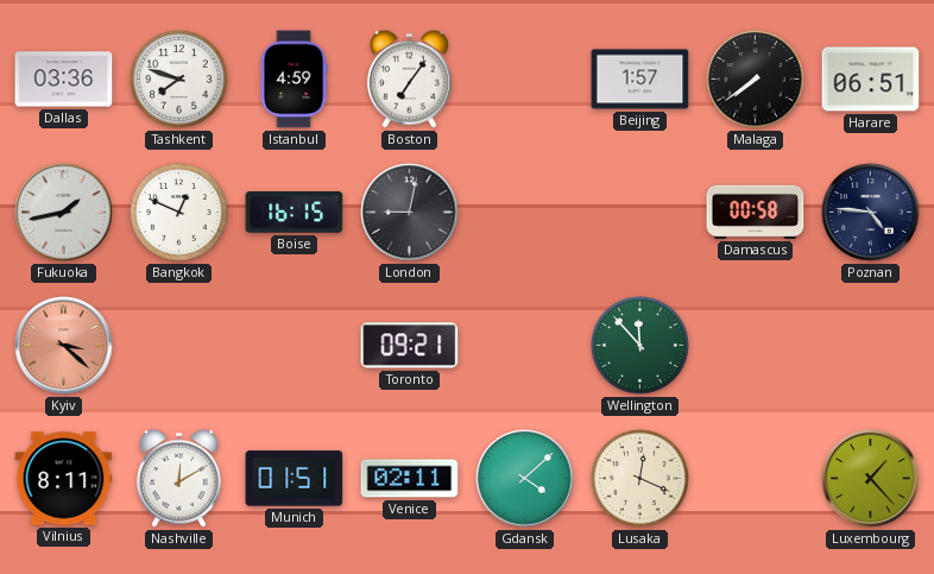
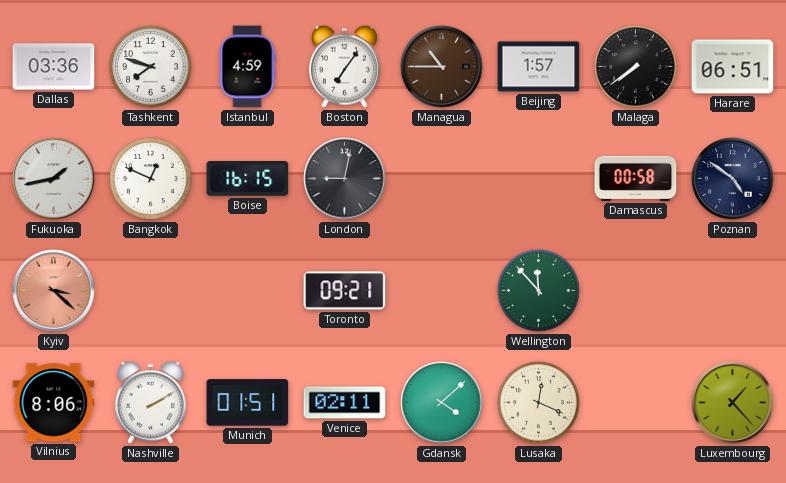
Managua: none -> 10:45 (442, 67)
Poznan: 4:46 -> 4:51 (733, 179)
Vilnius: 8:11 -> 8:06 (54, 403)
Nashville: 12:10 -> 2:10 (150, 402)
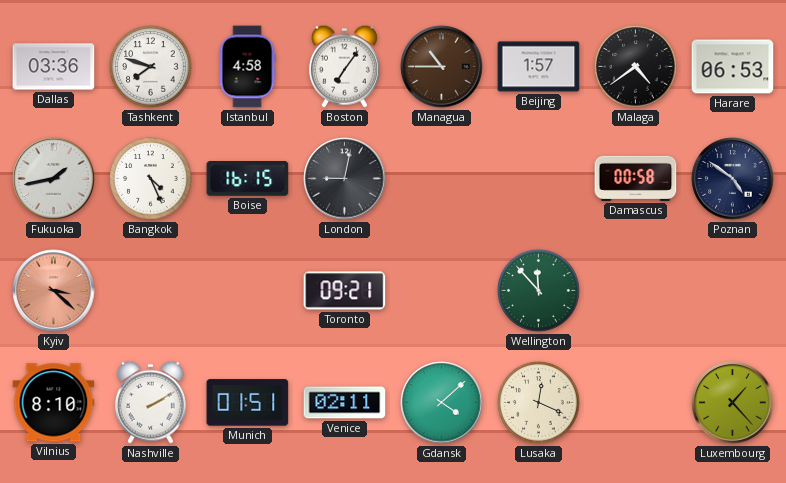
Istanbul: 4:59 -> 4:58 (247, 67)
Malaga: 7:39 -> 4:39 (636, 67)
Harare: 06:51 -> 06:53 (733, 67)
Bangkok: 12:49 -> 4:26 (151, 179)
Vilnius: 8:06 -> 8:10 (54, 403)
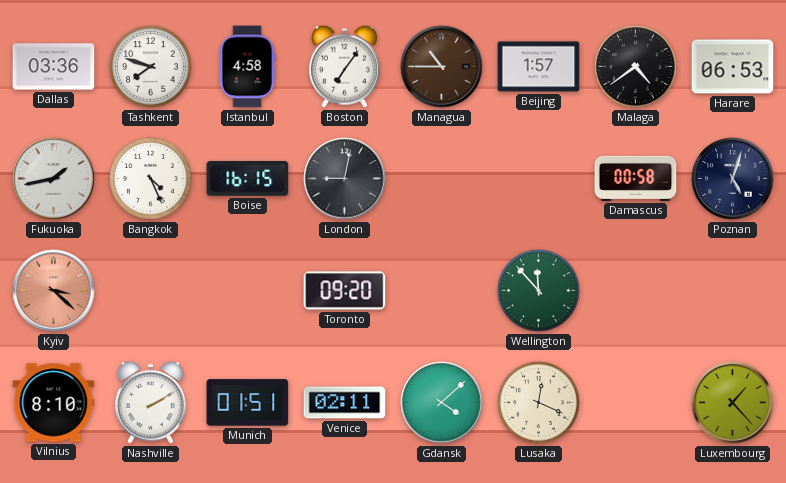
Poznan: 4:51 -> 5:03 (733, 179)
Toronto: 09:21 -> 09:20 (345, 291)
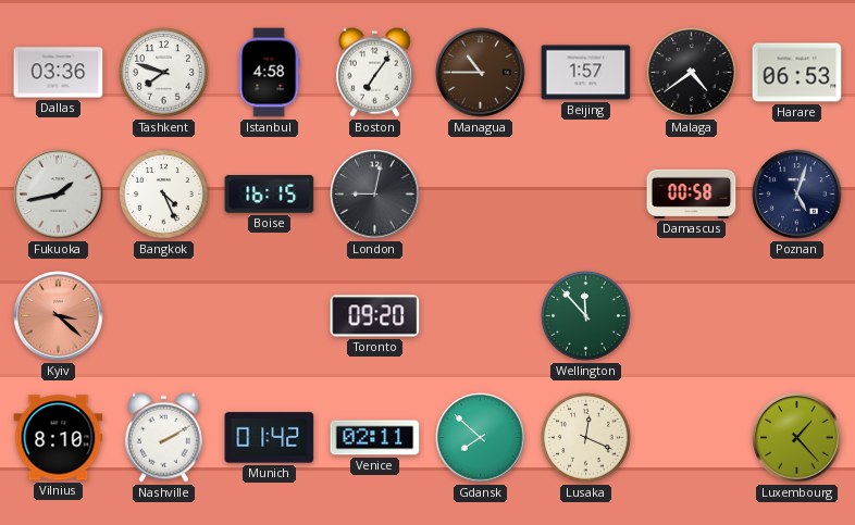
Munich: 01:51 -> 01:42 (270, 438)
Gdansk: 4:08 -> 7:52 (481, 438)
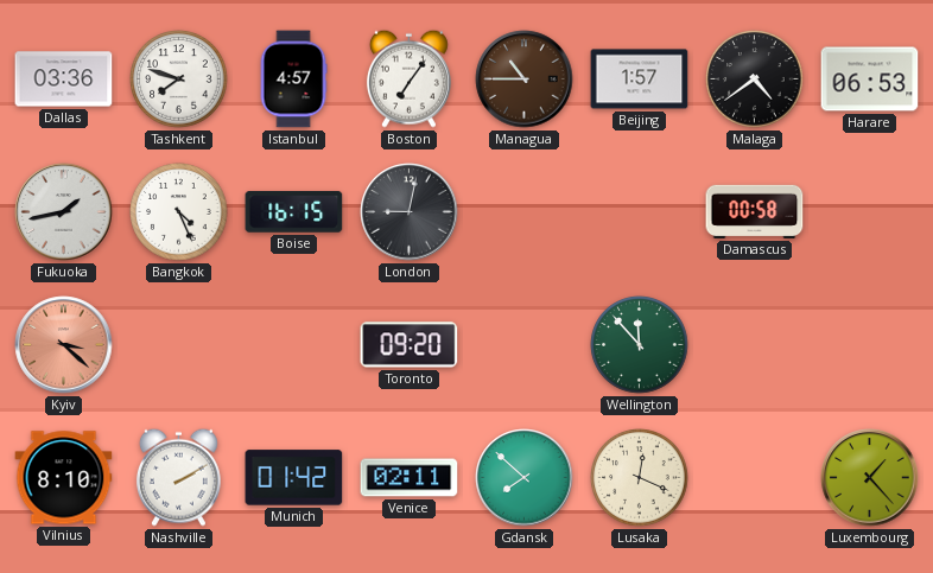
Istanbul: 4:58 -> 4:57 (293, 79)
Poznan: 5:03 -> none (797, 195)
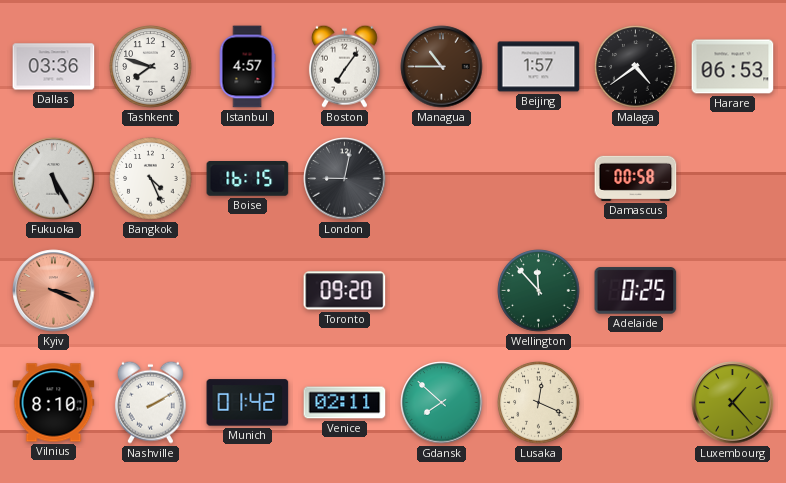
Fukuoka: 1:43 -> 5:25 (54, 179)
Kyiv: 3:22 -> 3:19 (54, 291)
Adelaide: none -> 0:25 (636, 291)
